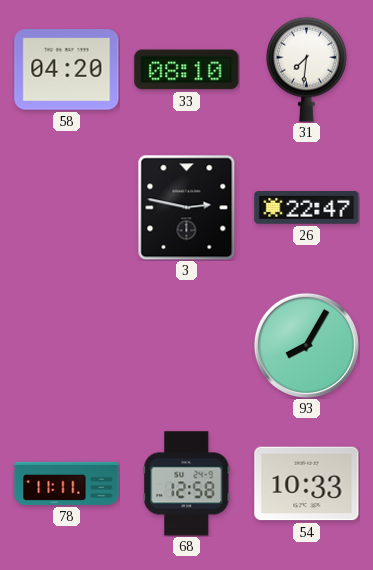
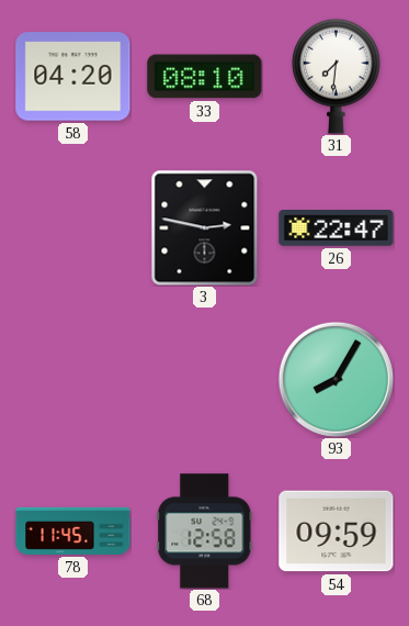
78: 11:11 -> 11:45 (73, 530)
54: 10:33 -> 09:59 (337, 532)
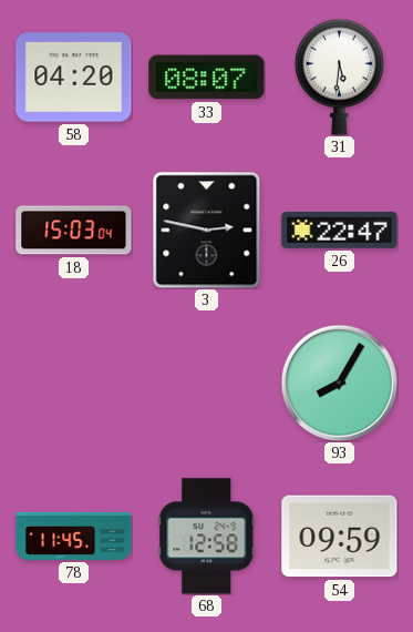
33: 08:10 -> 08:07 (207, 78)
31: 7:31 -> 5:31 (340, 77)
18: none -> 15:03 (74, 231)
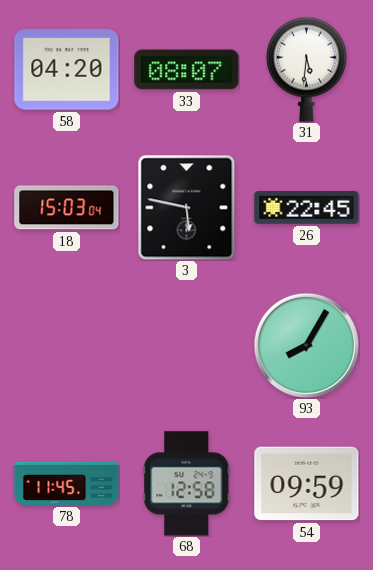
3: 2:47 -> 5:47 (187, 207)
26: 22:47 -> 22:45 (307, 208)
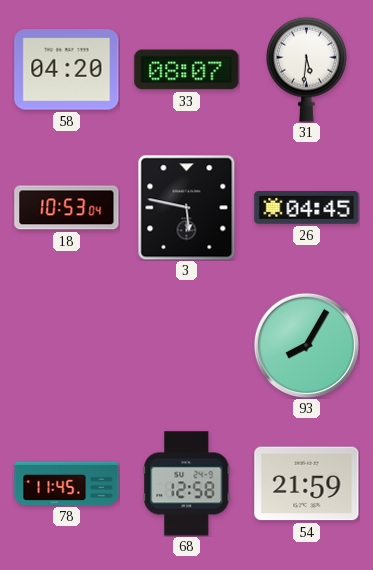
18: 15:03 -> 10:53 (67, 208)
26: 22:45 -> 04:45 (307, 208)
54: 09:59 -> 21:59 (307, 484)
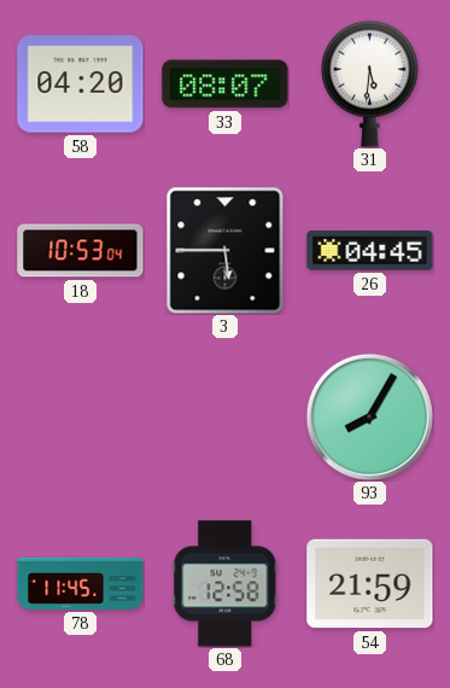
3: 5:47 -> 5:45 (226, 250)
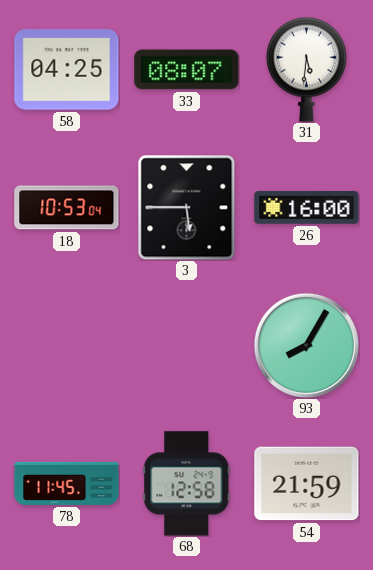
58: 04:20 -> 04:25 (67, 70)
26: 04:45 -> 16:00 (307, 208)
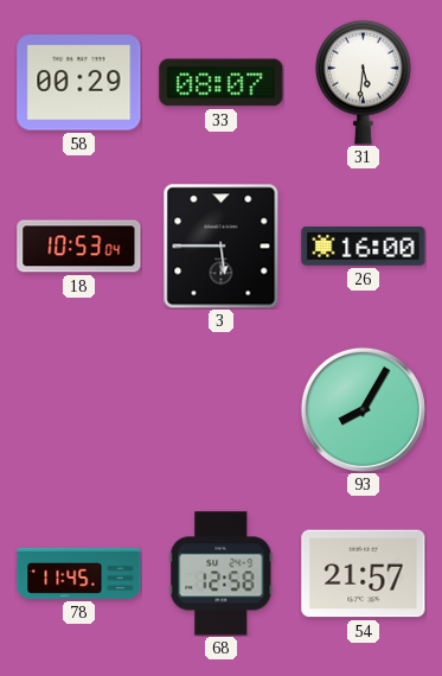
58: 04:25 -> 00:29 (79, 83)
54: 21:59 -> 21:57 (364, 574)
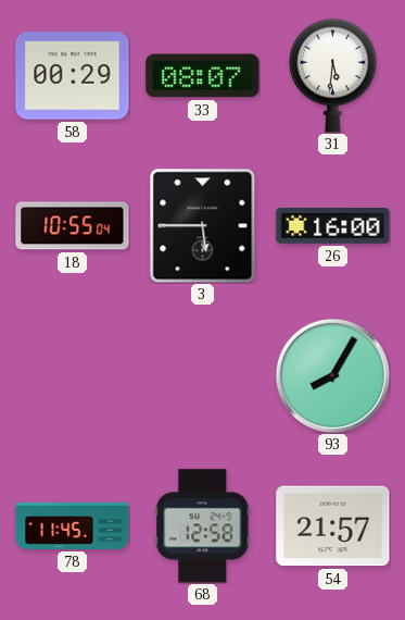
18: 10:53 -> 10:55 (73, 226)
